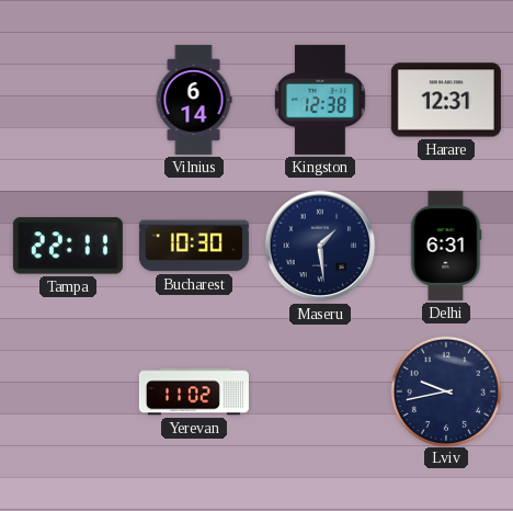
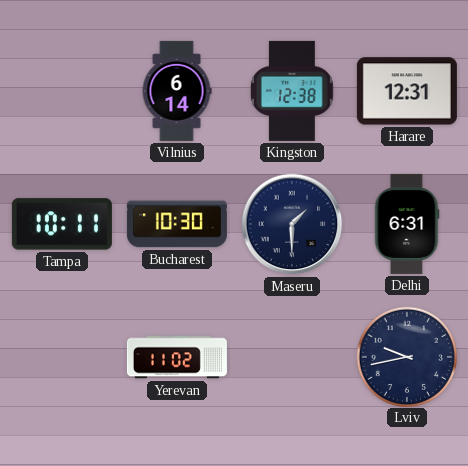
Tampa: 22:11 -> 10:11 (62, 224)
Maseru: 1:29 -> 1:30 (292, 224)
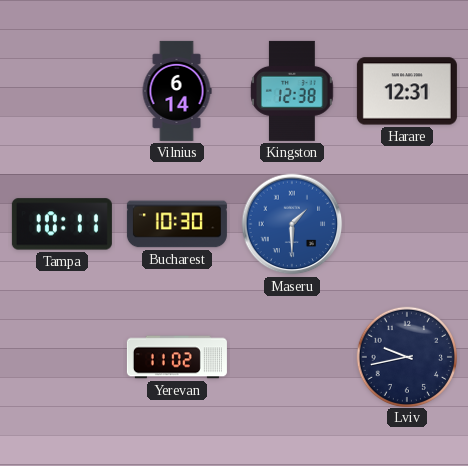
Maseru dial: navy -> blue (292, 224)
Delhi: 6:31 -> none (407, 224)
